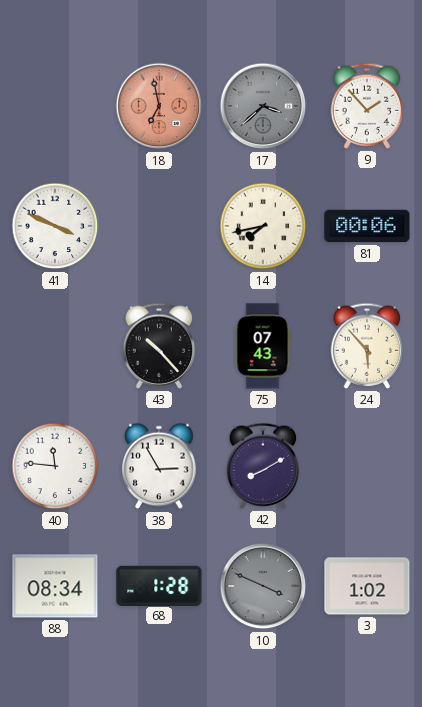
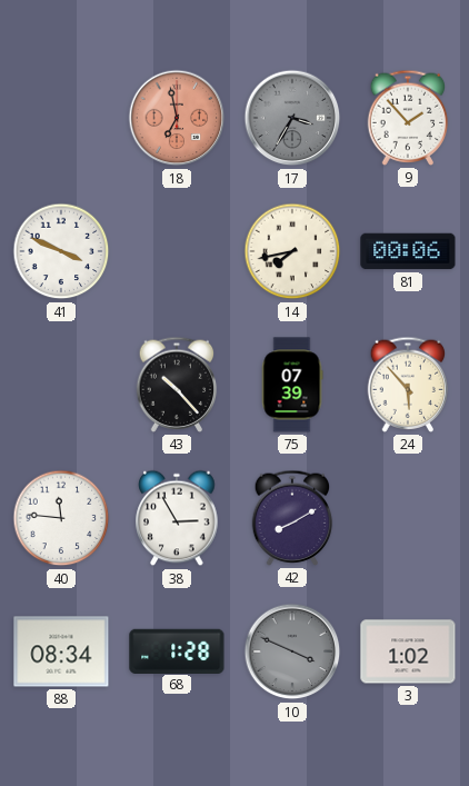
17: 3:38 -> 3:35 (292, 118)
75: 07:43 -> 07:39 (292, 385)
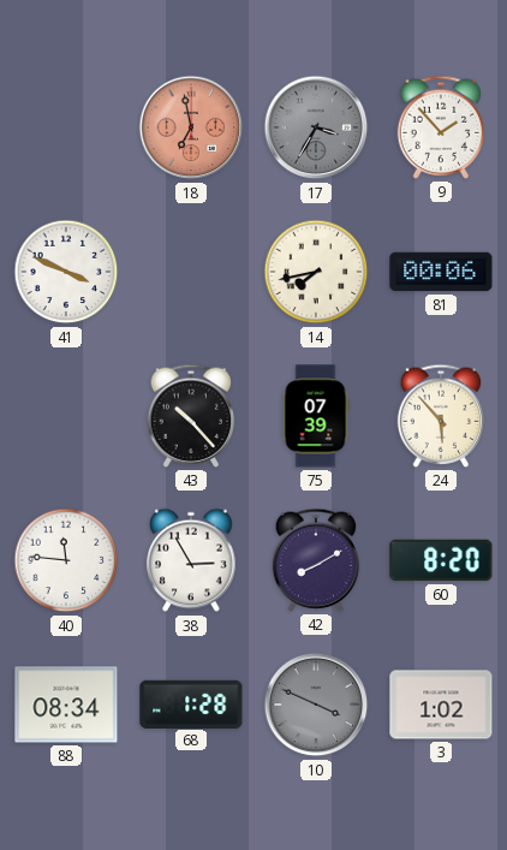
60: none -> 8:20 (441, 560)
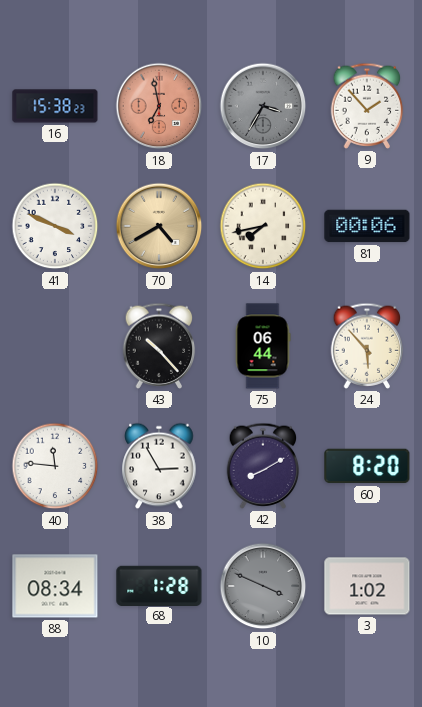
16: none -> 15:38 (55, 106)
70: none -> 4:40 (159, 226)
75: 07:39 -> 06:44 (263, 346)
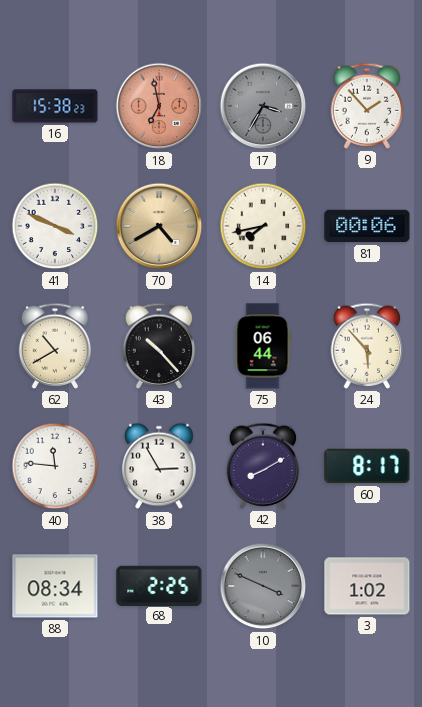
62: none -> 10:40 (55, 346)
60: 8:20 -> 8:17 (367, 466)
68: 1:28 -> 2:25 (159, 585)
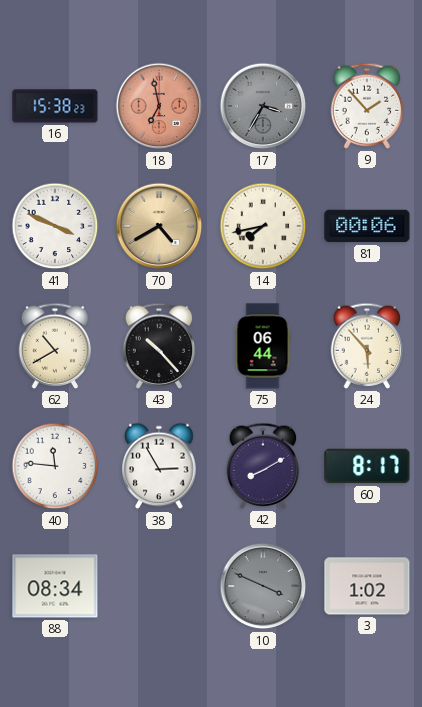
68: 2:25 -> none (159, 585)
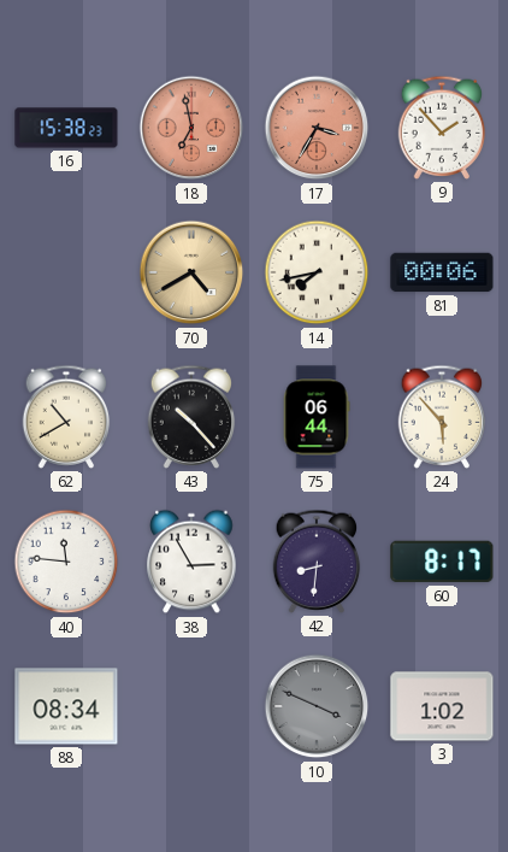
17 dial: grey -> salmon (317, 128)
41: 3:49 -> none (55, 226)
42: 8:10 -> 8:31 (317, 562)
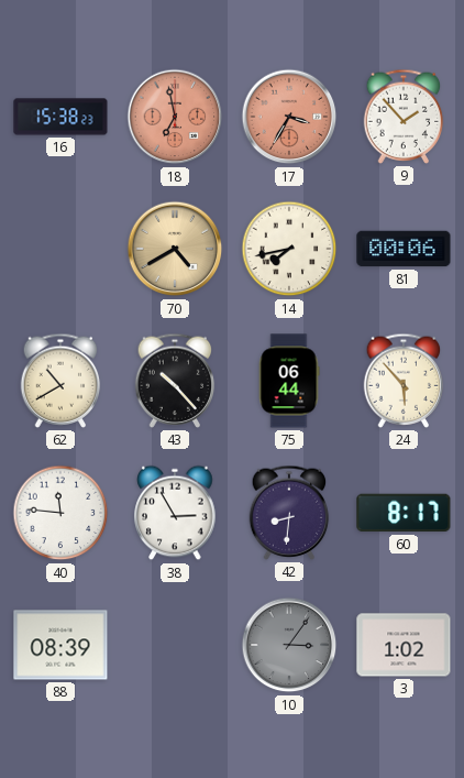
88: 08:34 -> 08:39 (60, 645)
10: 3:49 -> 3:06 (289, 645)
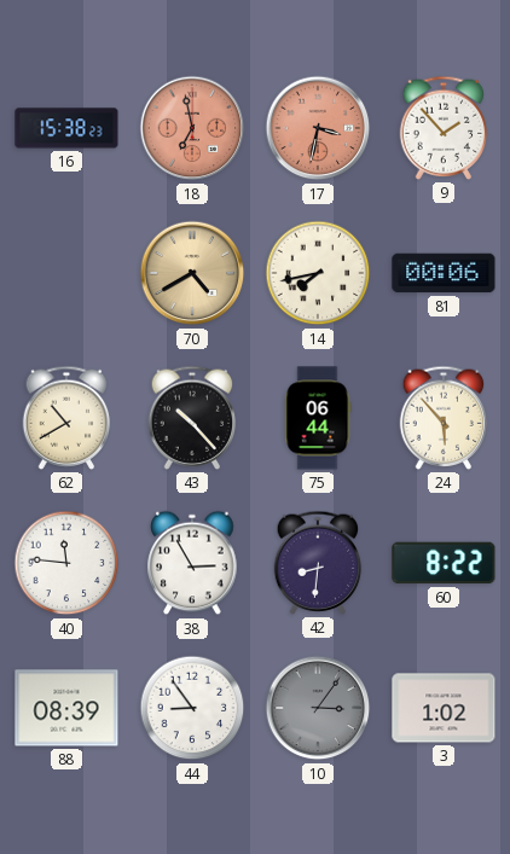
17: 3:35 -> 3:32 (318, 128)
60: 8:17 -> 8:22 (444, 563)
44: none -> 8:54 (192, 708)
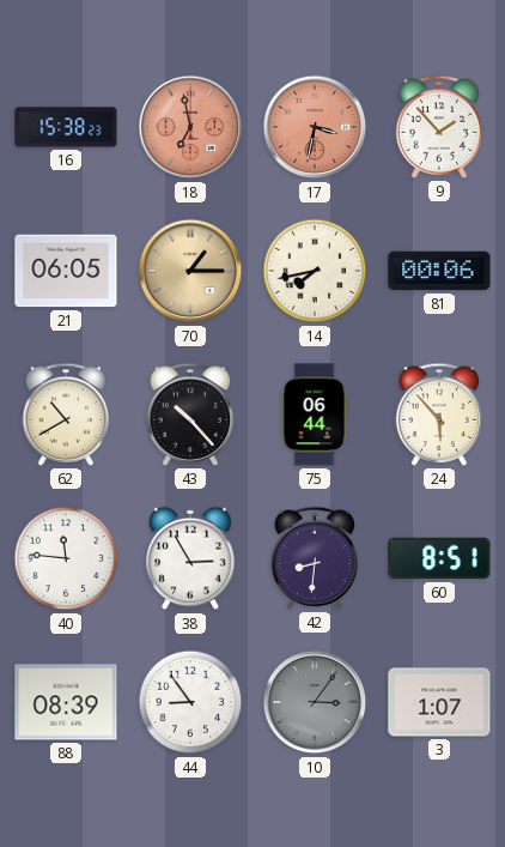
21: none -> 06:05 (66, 271)
70: 4:40 -> 1:15 (190, 271)
60: 8:22 -> 8:51 (439, 558)
3: 1:02 -> 1:07 (439, 702)
